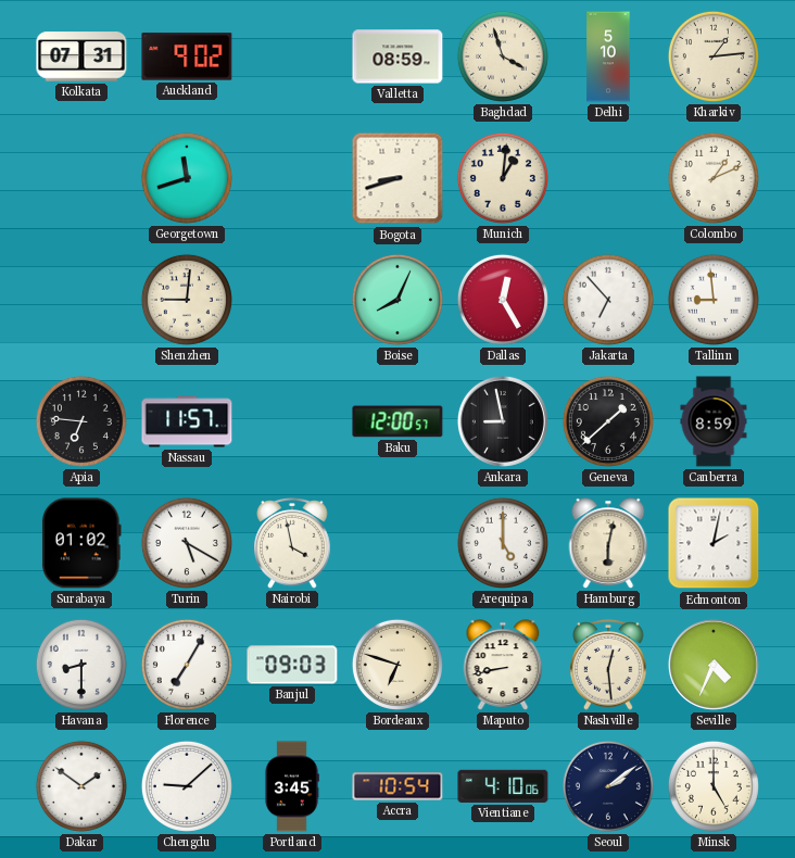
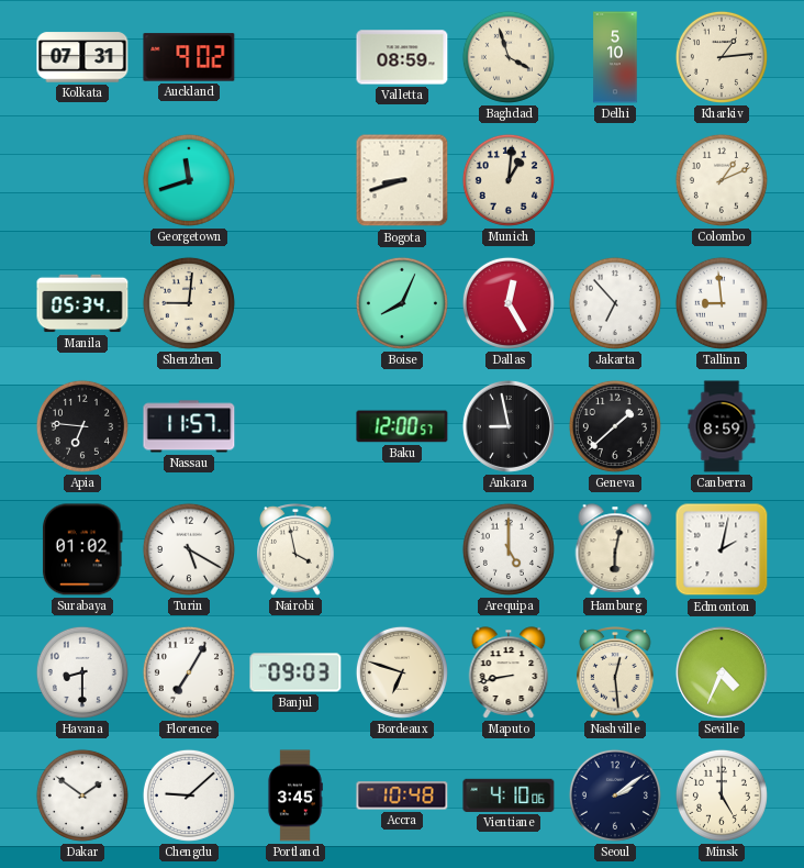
Manila: none -> 05:34 (82, 303)
Accra: 10:54 -> 10:48 (402, 795)
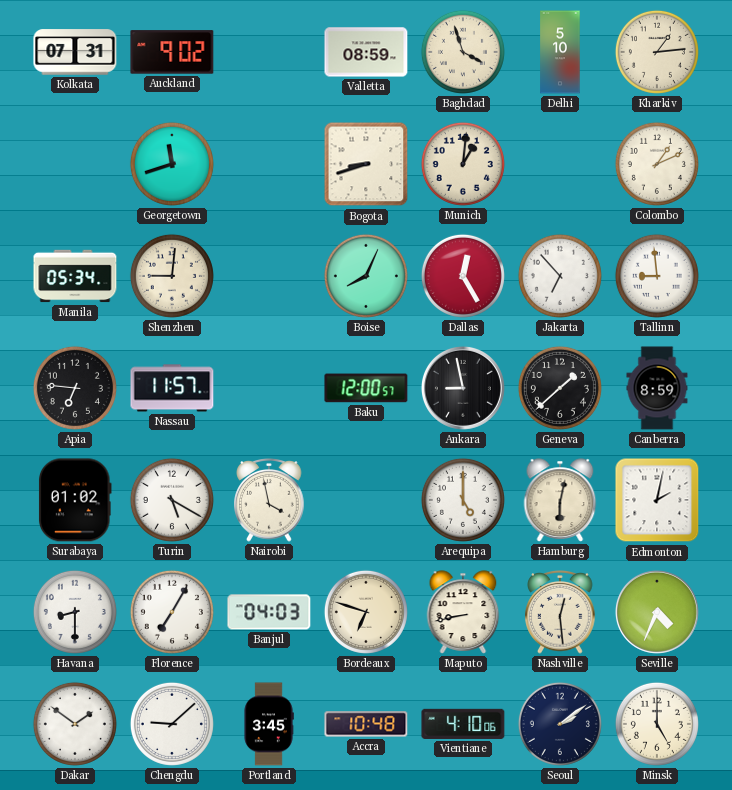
Banjul: 09:03 -> 04:03 (269, 612)
